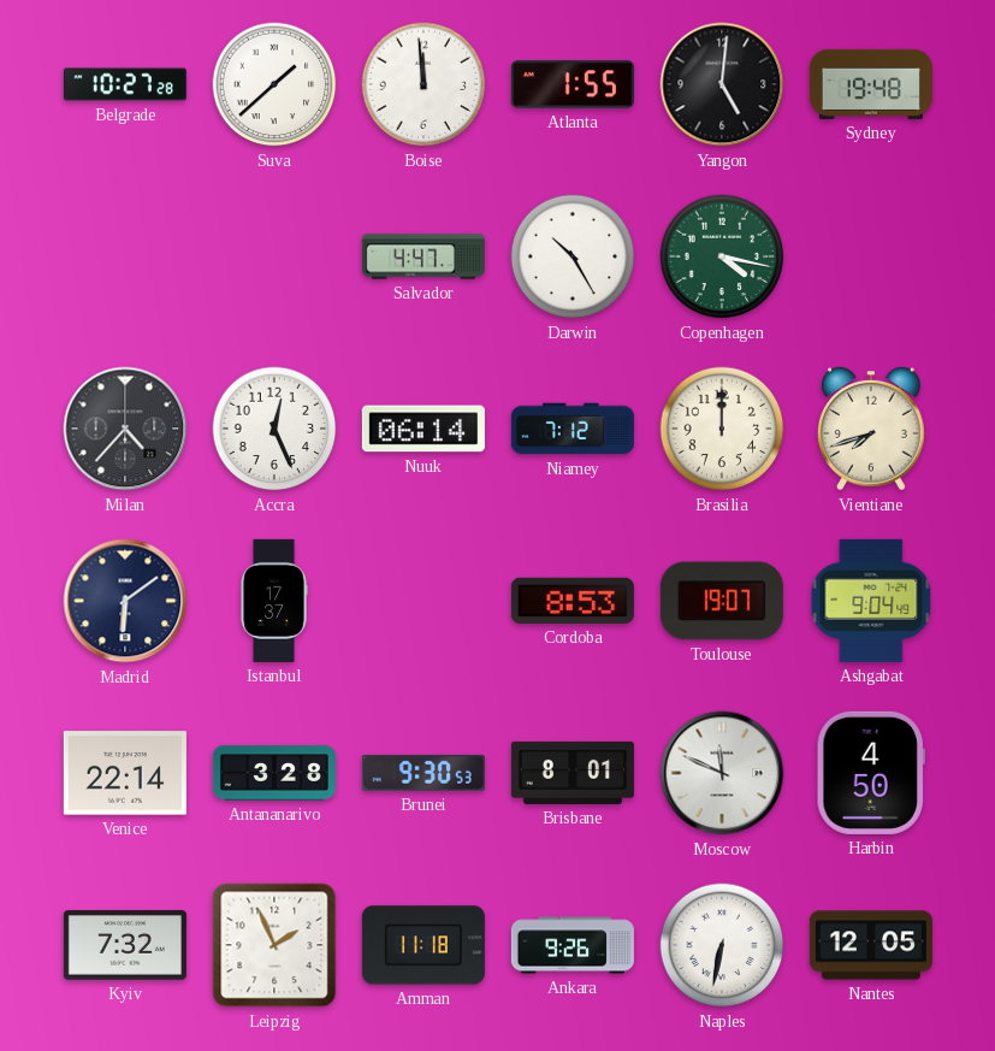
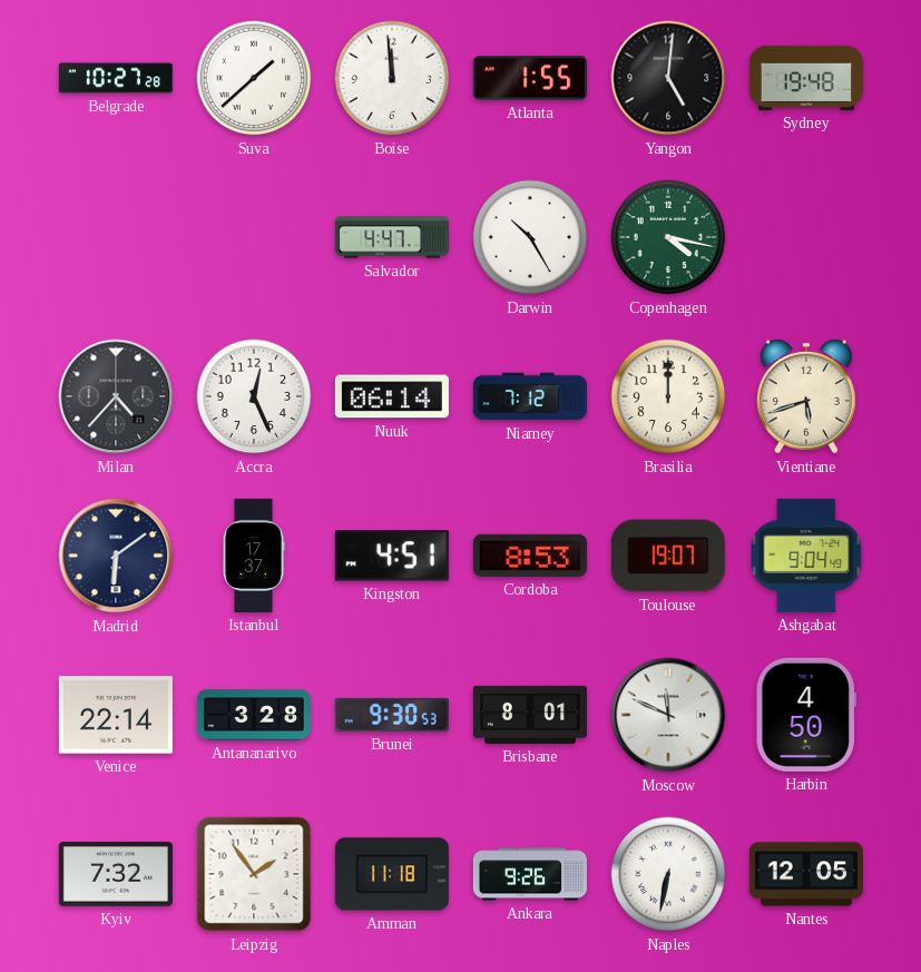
Vientiane: 7:42 -> 5:42 (806, 396)
Kingston: none -> 4:51 (392, 556)
Leipzig: 1:56 -> 1:54 (254, 874)
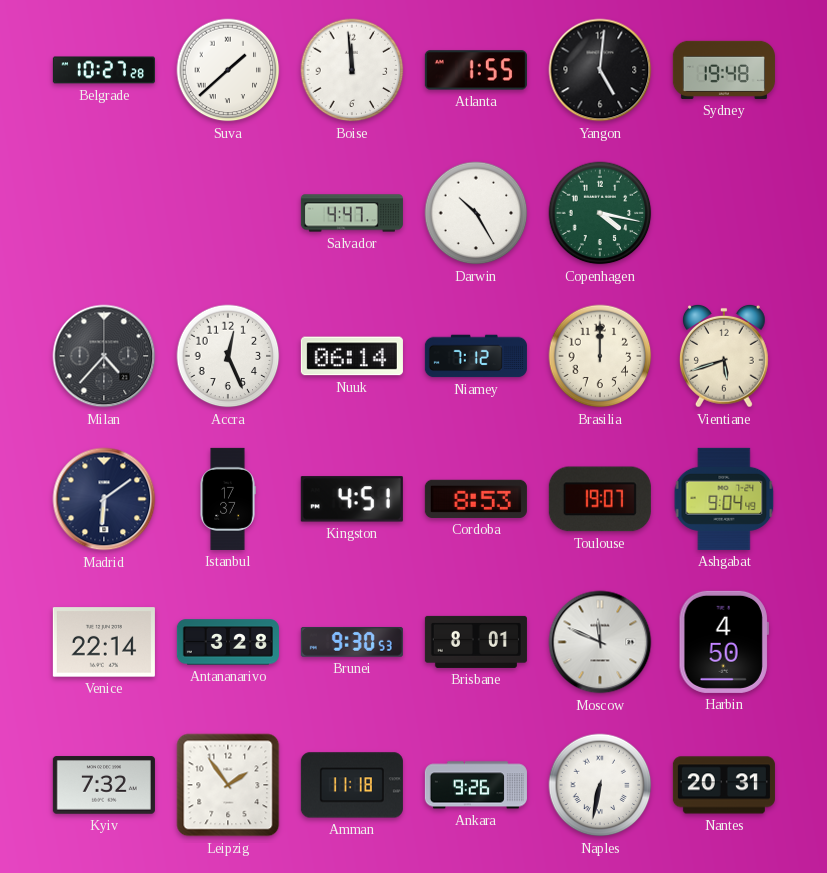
Nantes: 12:05 -> 20:31 (724, 785)
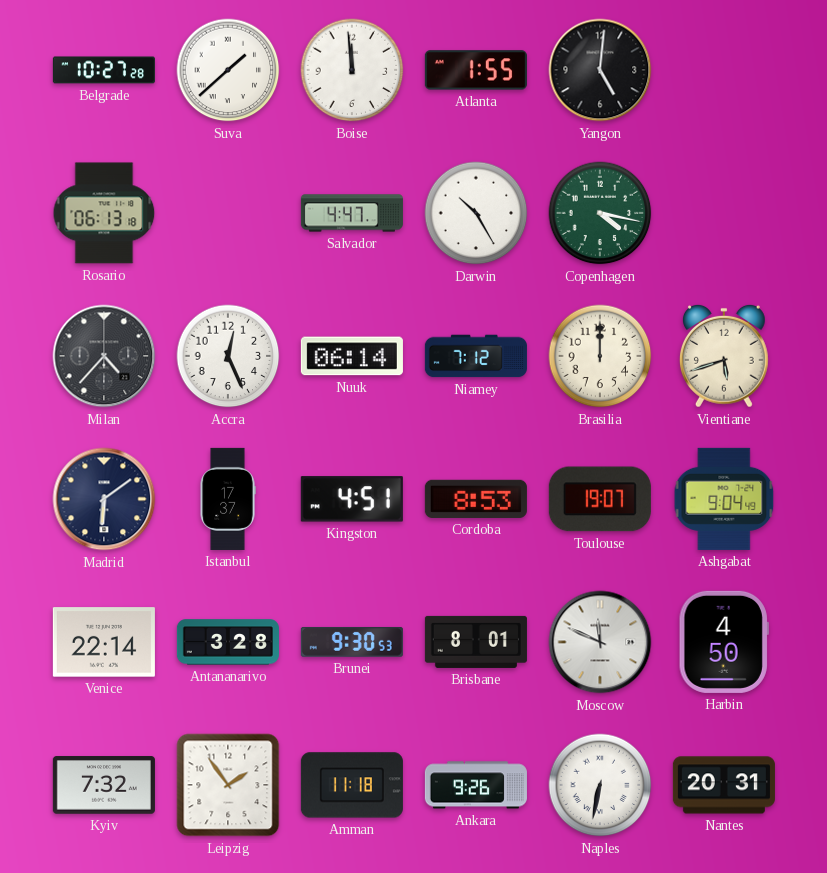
Sydney: 19:48 -> none (724, 70)
Rosario: none -> 06:13 (104, 213)
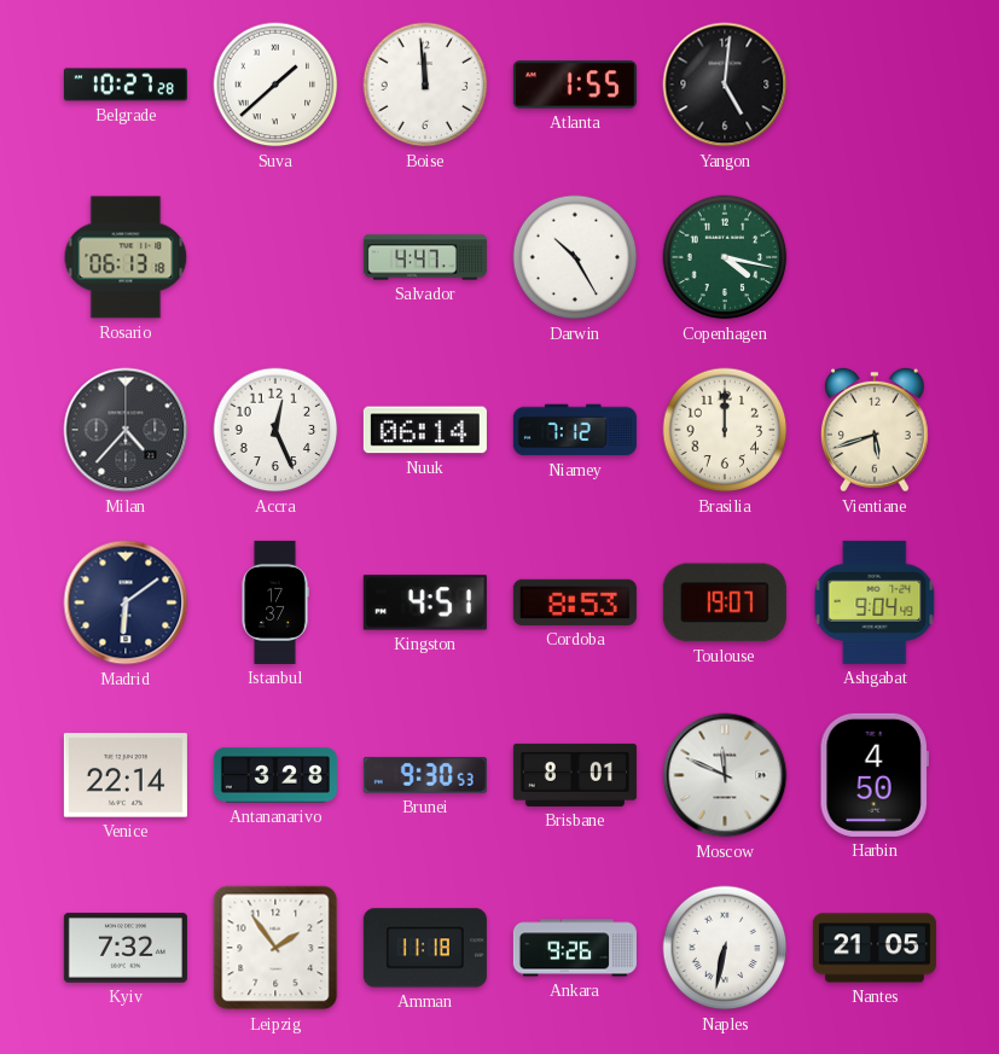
Nantes: 20:31 -> 21:05 (875, 948)
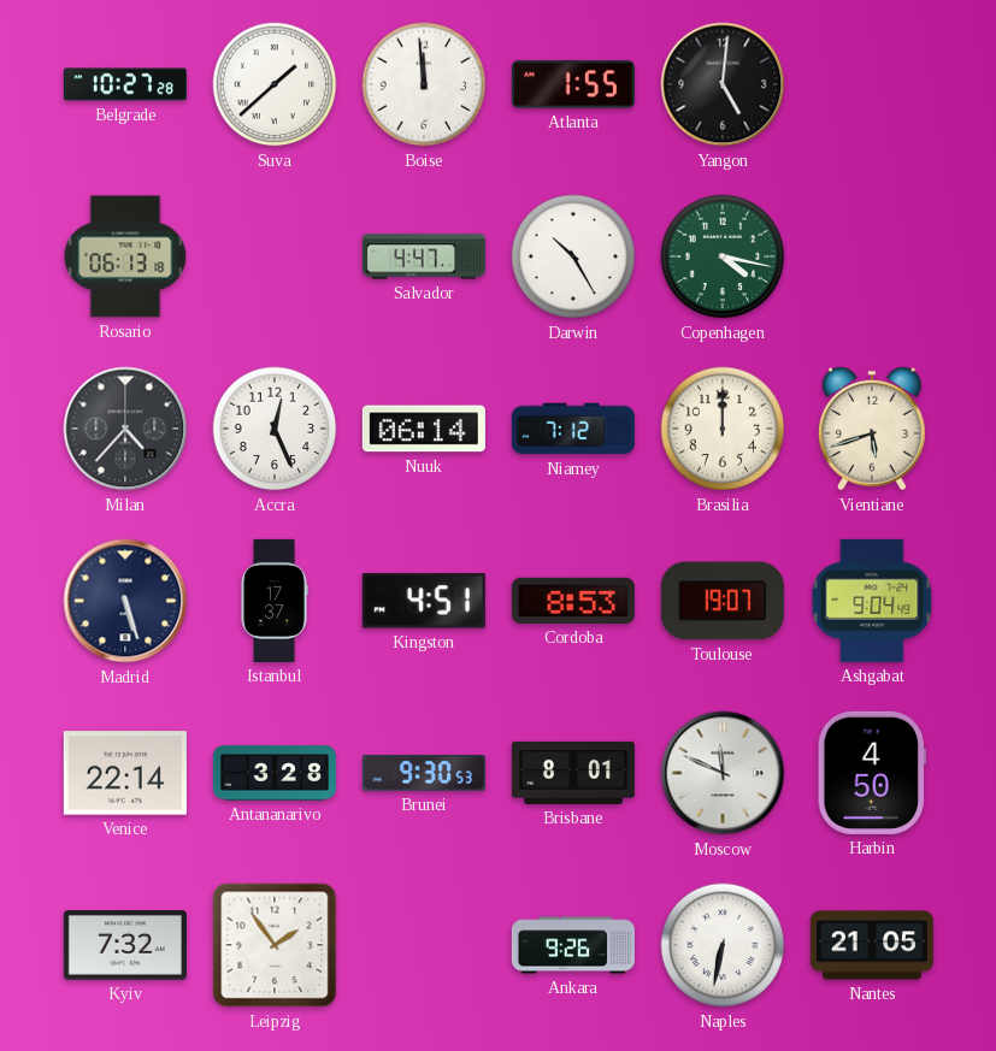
Madrid: 6:09 -> 5:27 (125, 601)
Amman: 11:18 -> none (425, 948)
